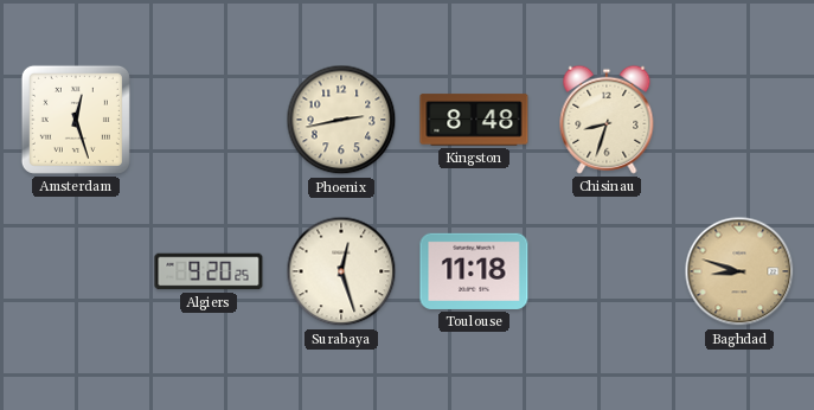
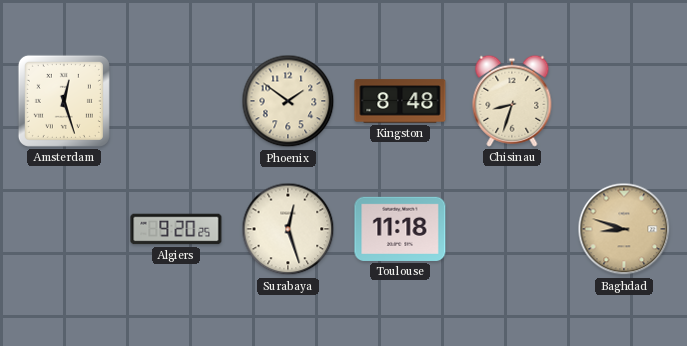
Phoenix: 2:43 -> 1:51 (288, 101)
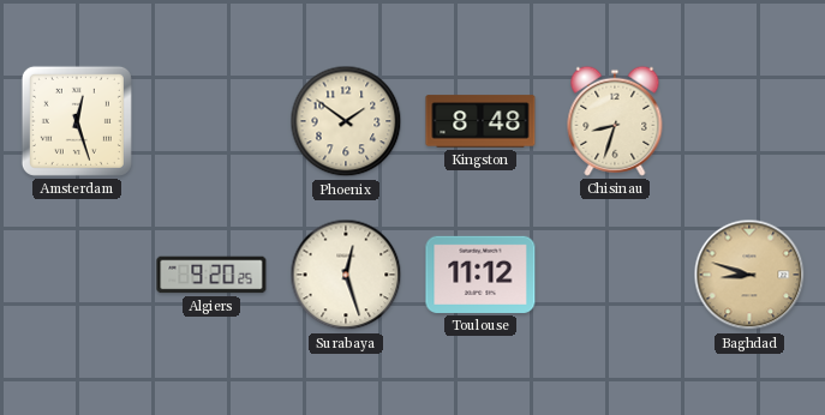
Toulouse: 11:18 -> 11:12 (480, 275)
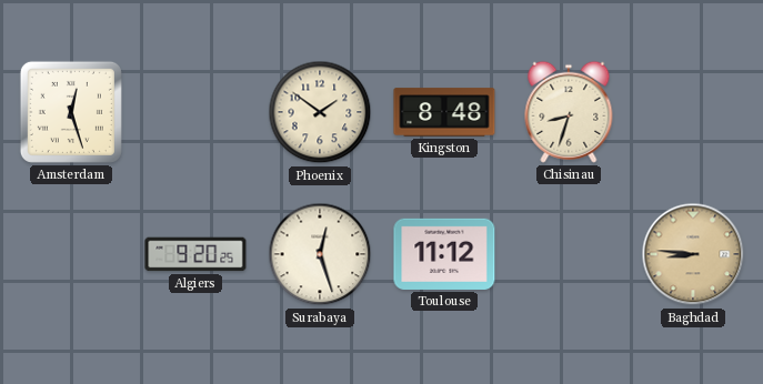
Baghdad: 8:48 -> 8:46 (693, 254)
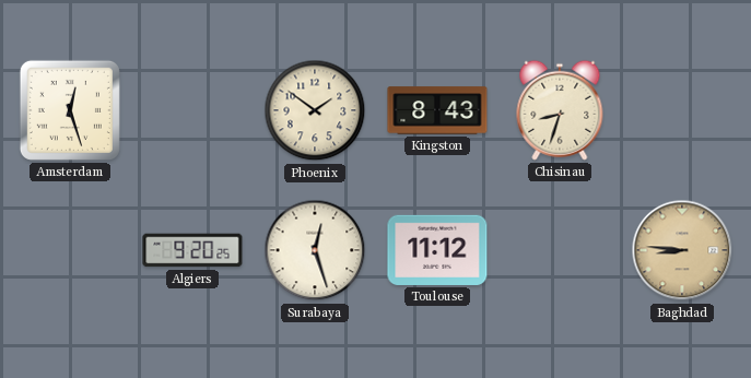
Kingston: 8:48 -> 8:43 (437, 110)
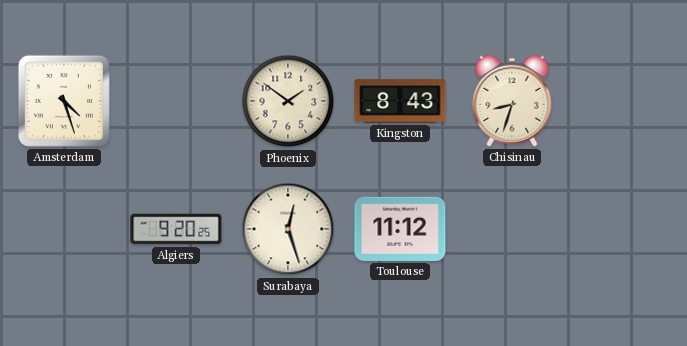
Amsterdam: 12:27 -> 4:27 (64, 101)
Baghdad: 8:46 -> none (682, 250)
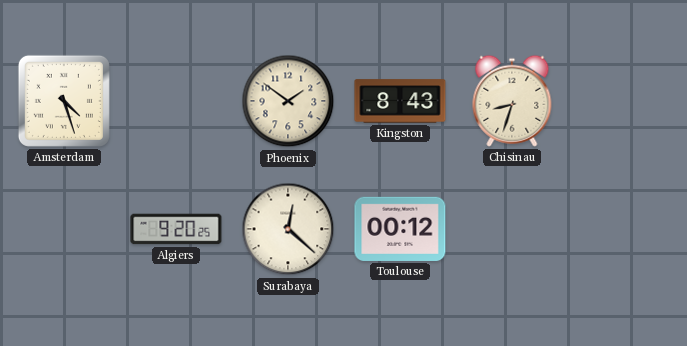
Surabaya: 12:27 -> 12:22 (288, 229)
Toulouse: 11:12 -> 00:12 (400, 229)
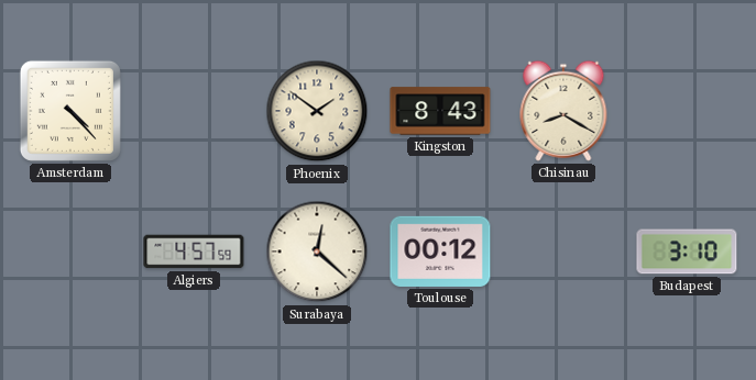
Amsterdam: 4:27 -> 4:23 (70, 111)
Chisinau: 8:33 -> 8:20 (563, 111)
Algiers: 9:20 -> 4:57 (194, 252)
Budapest: none -> 3:10 (687, 252)
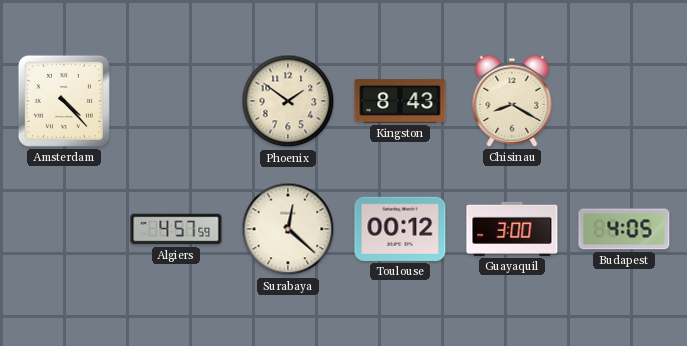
Guayaquil: none -> 3:00 (512, 229)
Budapest: 3:10 -> 4:05 (624, 229)
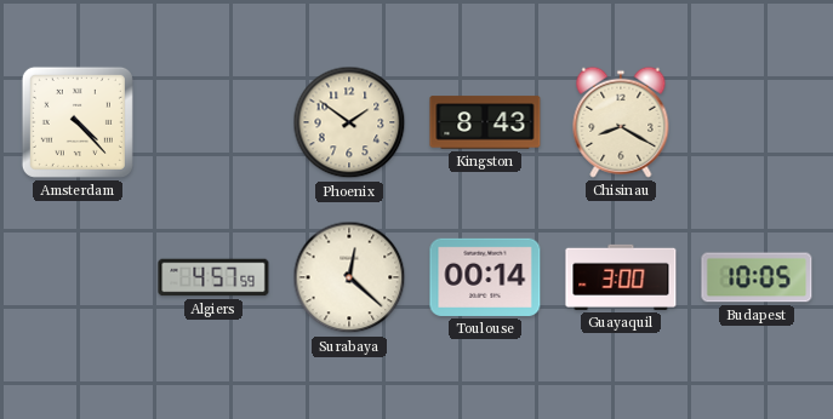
Toulouse: 00:12 -> 00:14 (485, 277)
Budapest: 4:05 -> 10:05 (757, 277)
